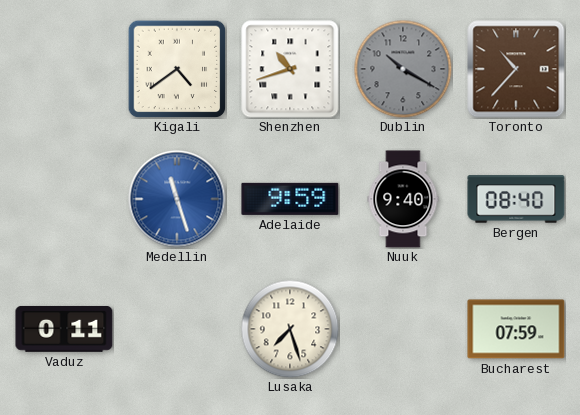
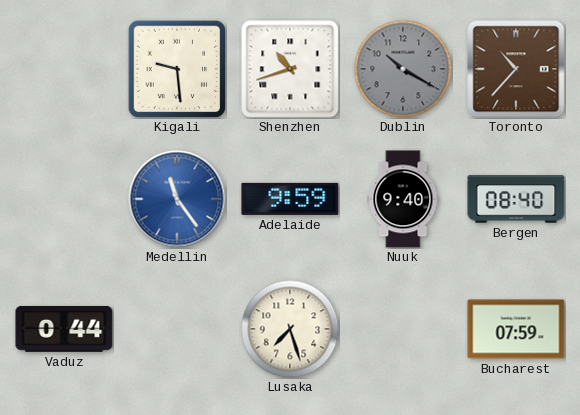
Kigali: 4:39 -> 9:29 (177, 69)
Medellin: 11:27 -> 11:24 (177, 199)
Vaduz: 0:11 -> 0:44 (64, 329)
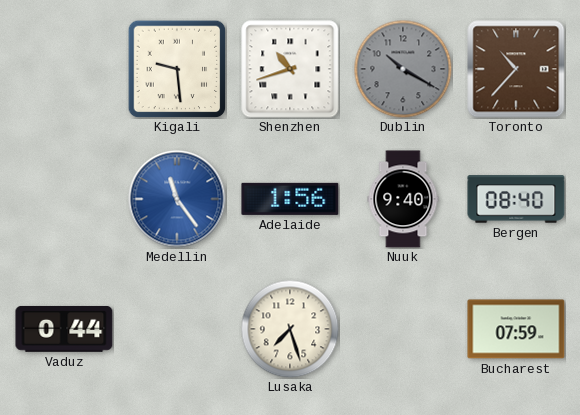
Adelaide: 9:59 -> 1:56 (290, 199)
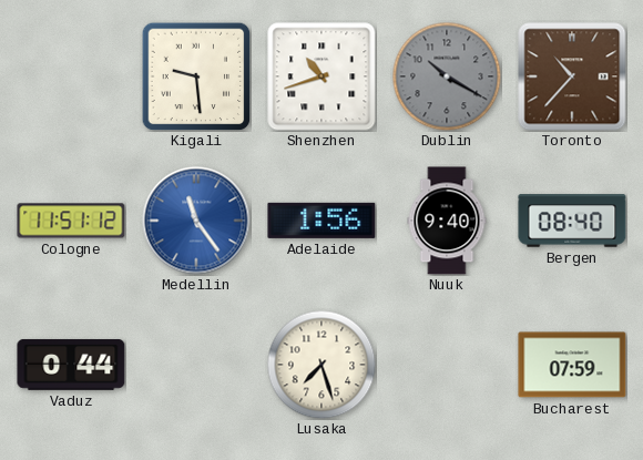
Cologne: none -> 11:51 (71, 221)
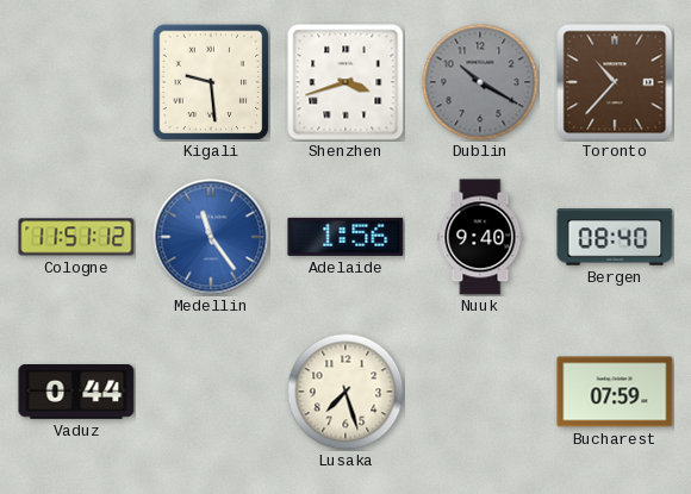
Shenzhen: 10:42 -> 3:42 (345, 82)
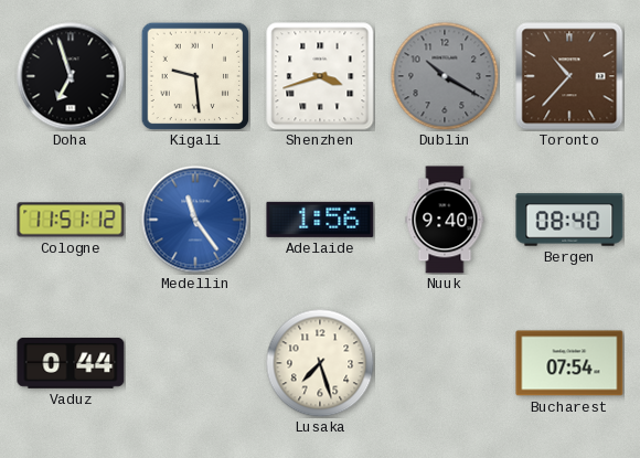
Doha: none -> 6:57 (71, 76)
Bucharest: 07:59 -> 07:54 (569, 363)
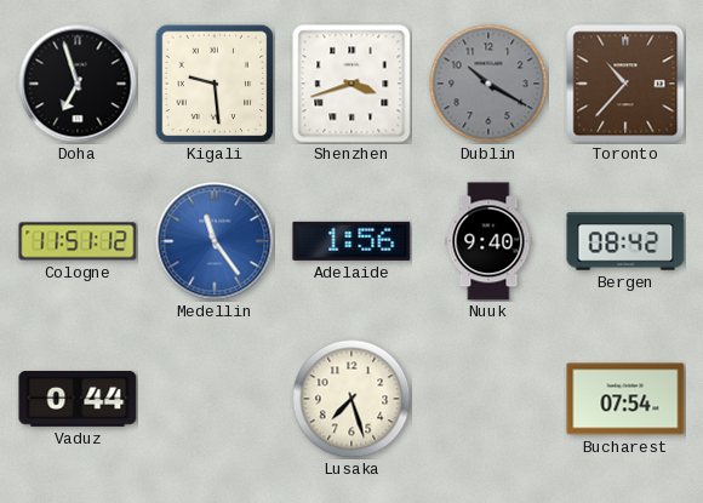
Bergen: 08:40 -> 08:42 (625, 241)
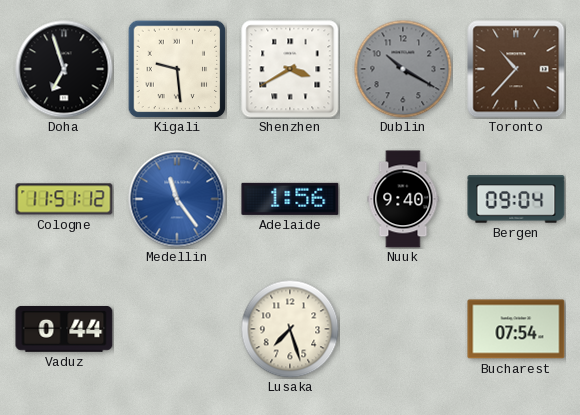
Shenzhen: 3:42 -> 3:40 (290, 69)
Bergen: 08:42 -> 09:04 (516, 199)
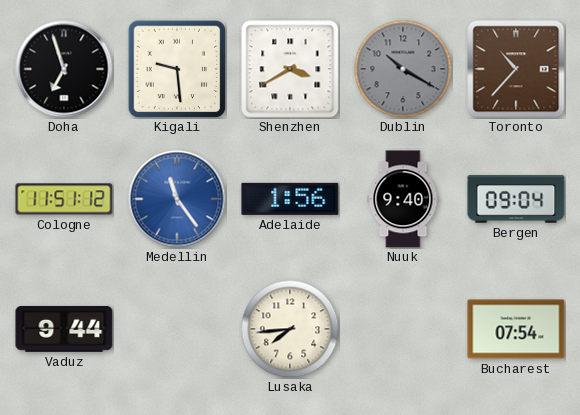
Vaduz: 0:44 -> 9:44 (64, 329)
Lusaka: 7:27 -> 7:44 (290, 329)
